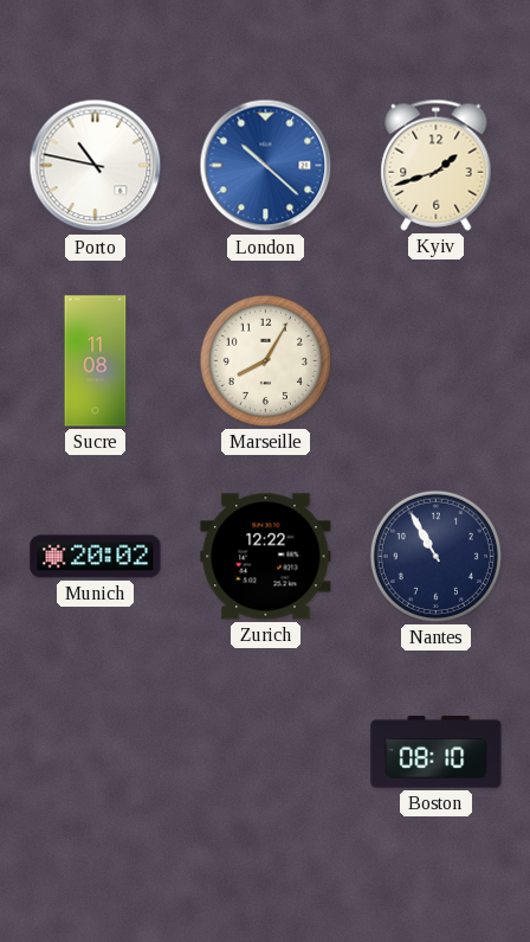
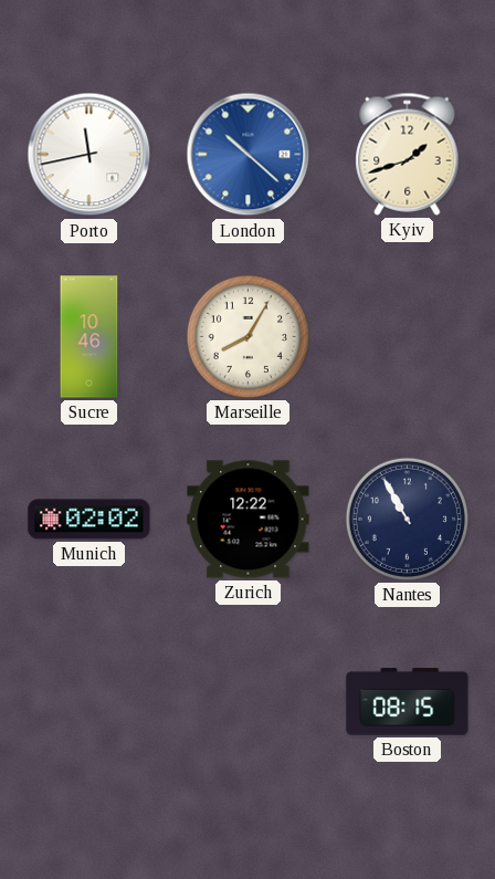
Porto: 10:47 -> 11:43 (89, 155)
Sucre: 11:08 -> 10:46 (89, 337)
Munich: 20:02 -> 02:02 (89, 520)
Boston: 08:10 -> 08:15 (408, 702)
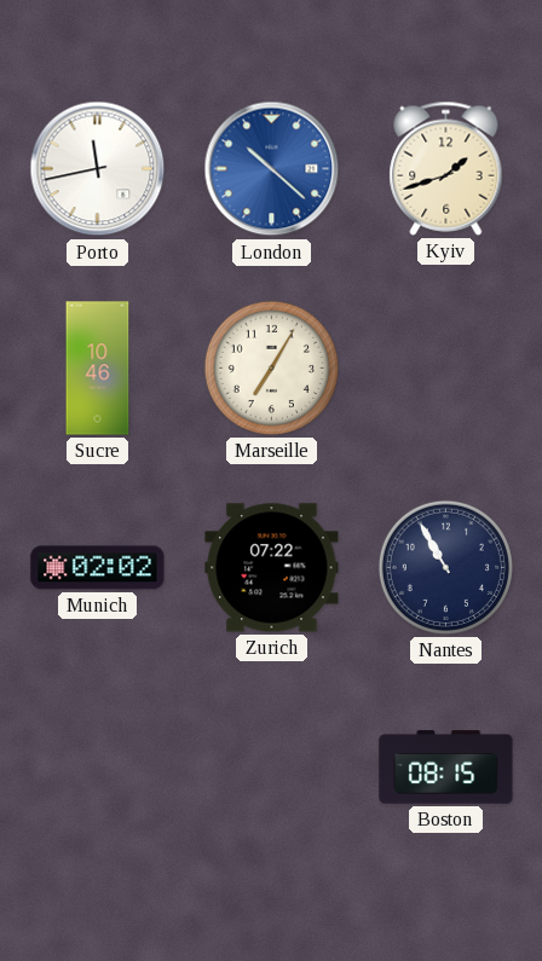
Marseille: 8:05 -> 7:05 (271, 367)
Zurich: 12:22 -> 07:22 (272, 568)
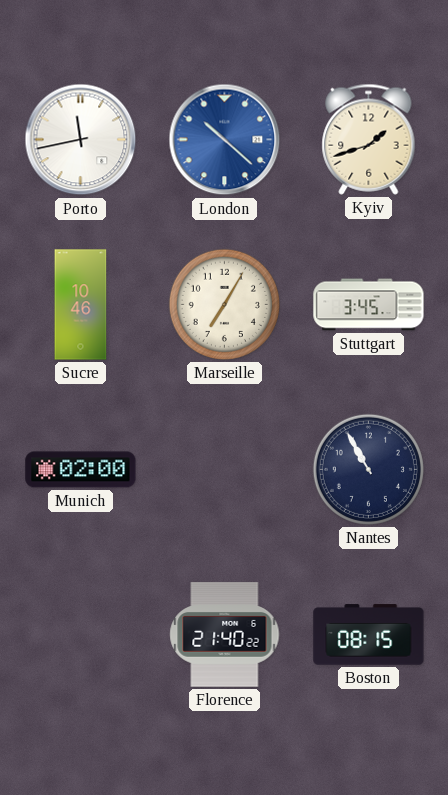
Stuttgart: none -> 3:45 (369, 305)
Munich: 02:02 -> 02:00 (81, 470)
Zurich: 07:22 -> none (272, 568)
Florence: none -> 21:40 (225, 635)
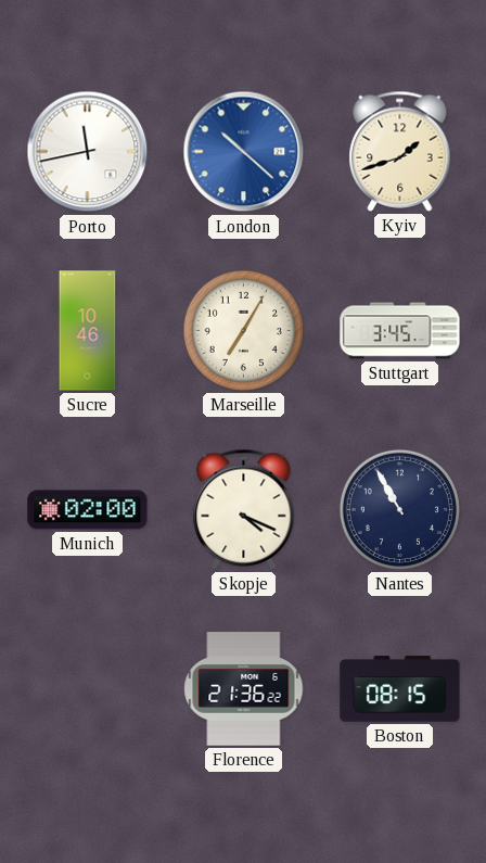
Skopje: none -> 4:19 (244, 509)
Florence: 21:40 -> 21:36 (244, 689)
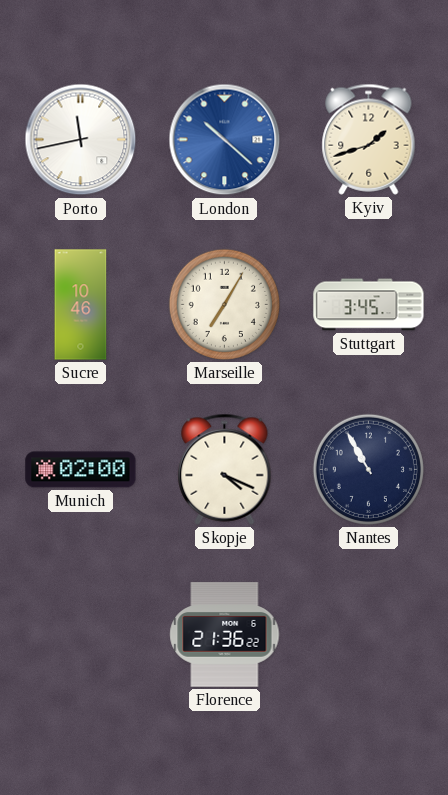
Boston: 08:15 -> none (400, 689)
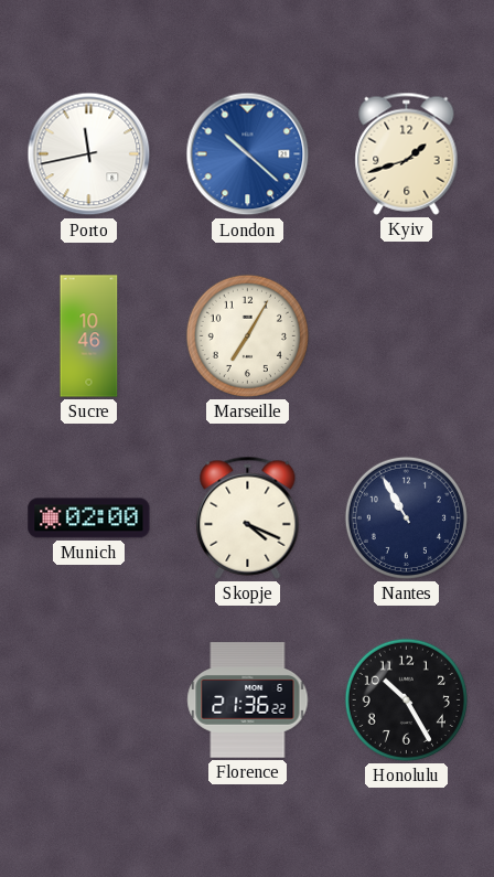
Stuttgart: 3:45 -> none (369, 305)
Honolulu: none -> 10:25 (406, 699)
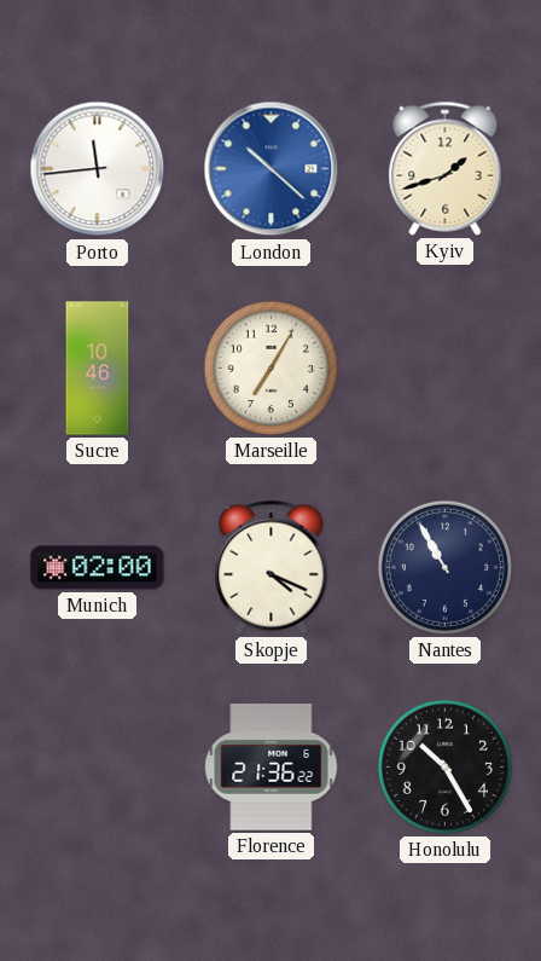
Porto: 11:43 -> 11:44 (98, 169)
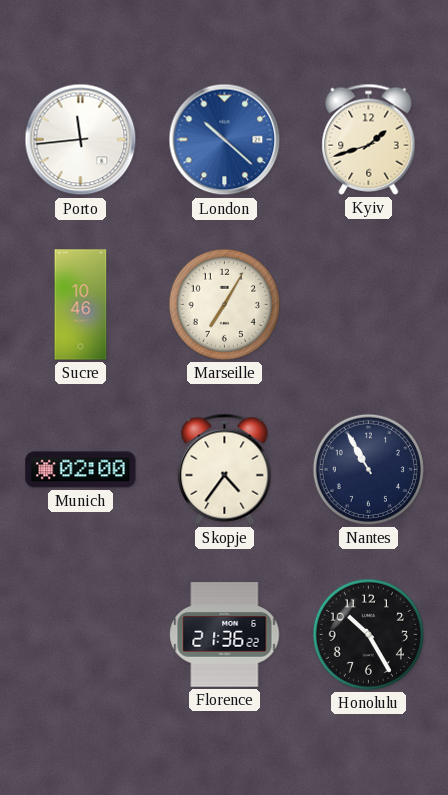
Skopje: 4:19 -> 4:36 (225, 469)
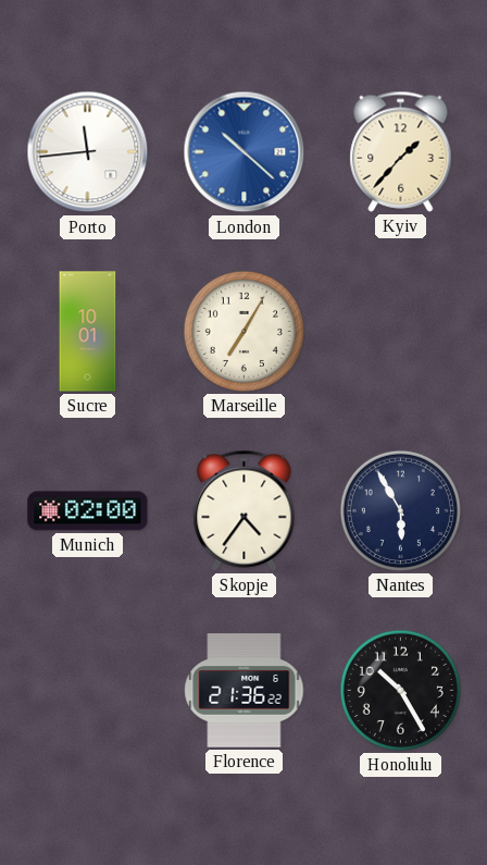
Kyiv: 1:42 -> 1:37 (401, 151)
Sucre: 10:46 -> 10:01 (88, 332)
Nantes: 10:55 -> 5:55 (400, 510)
